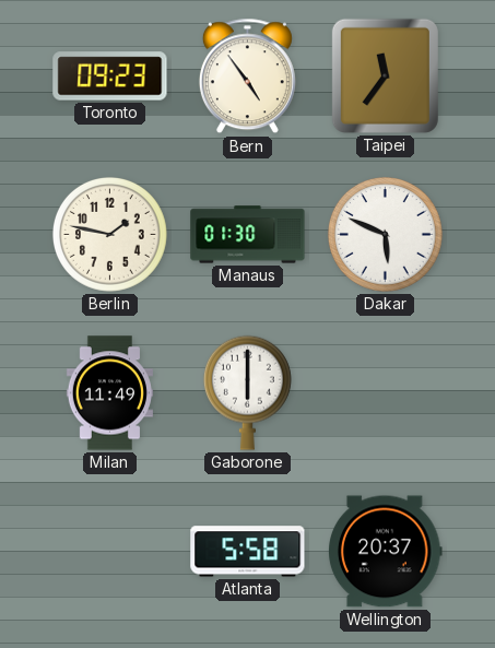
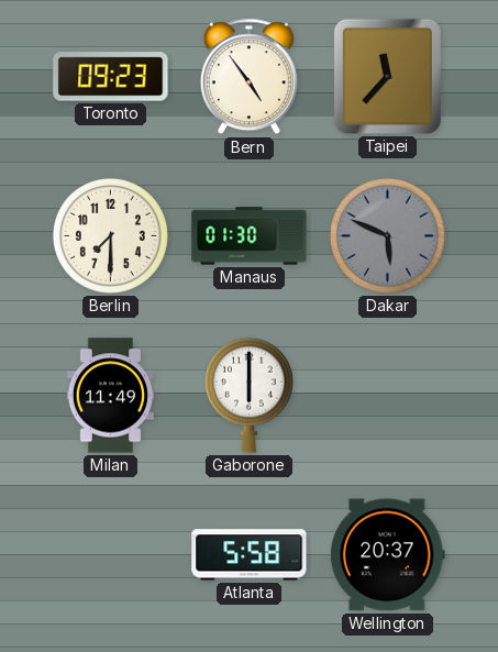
Taipei: 11:36 -> 11:37 (387, 76)
Berlin: 1:47 -> 7:30 (110, 235)
Dakar dial: white -> grey (387, 235)
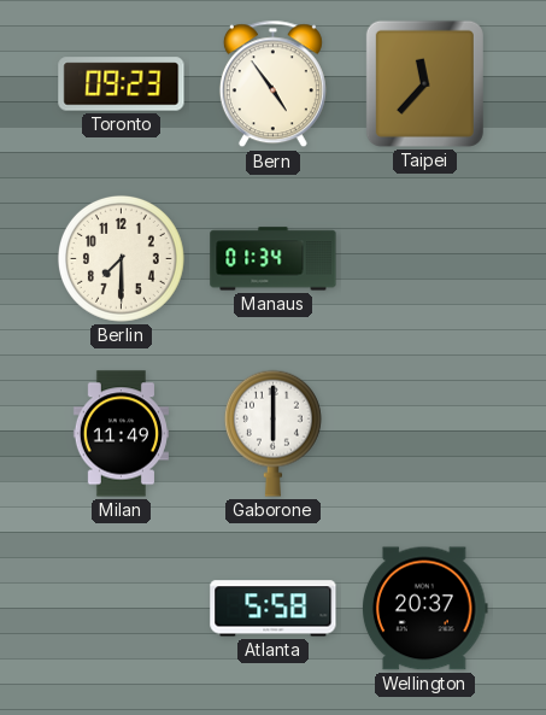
Manaus: 01:30 -> 01:34 (274, 259)
Dakar: 5:49 -> none (387, 235)
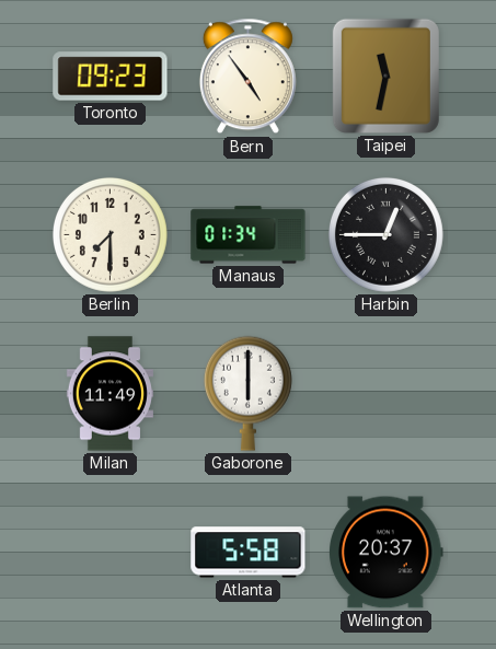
Taipei: 11:37 -> 11:32 (385, 76)
Harbin: none -> 12:45 (385, 234)
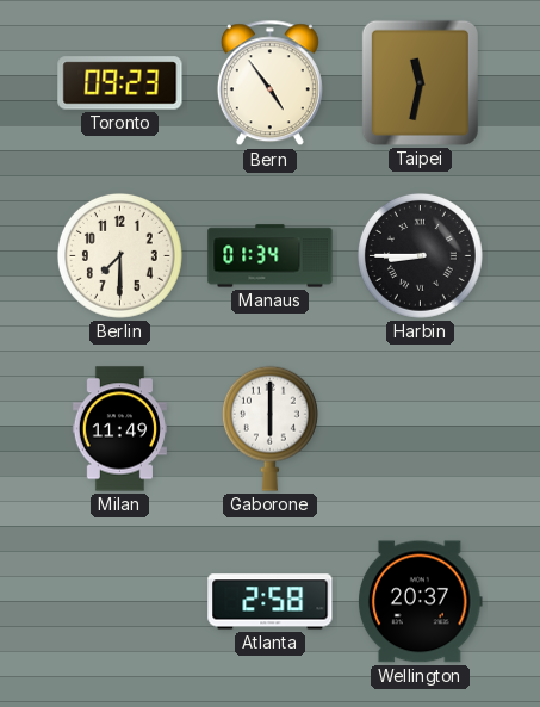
Harbin: 12:45 -> 8:45 (420, 255)
Atlanta: 5:58 -> 2:58 (271, 602)
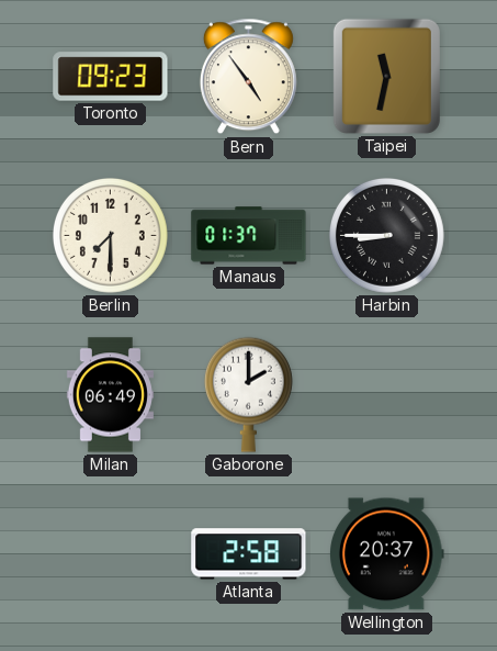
Manaus: 01:34 -> 01:37 (249, 236)
Milan: 11:49 -> 06:49 (110, 395)
Gaborone: 6:00 -> 2:00 (248, 394)
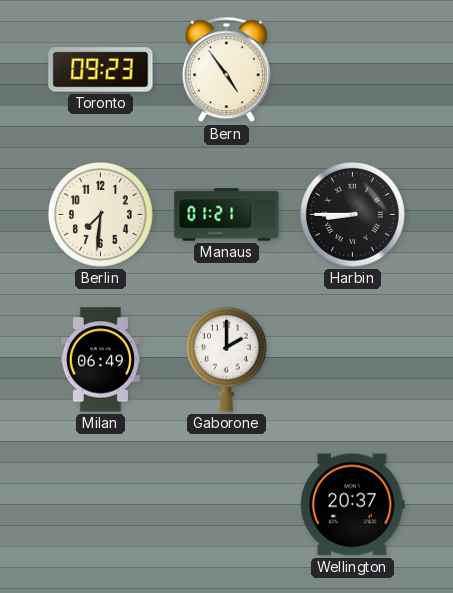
Taipei: 11:32 -> none (386, 76)
Berlin: 7:30 -> 7:31 (100, 214)
Manaus: 01:37 -> 01:21 (227, 215)
Atlanta: 2:58 -> none (249, 554)
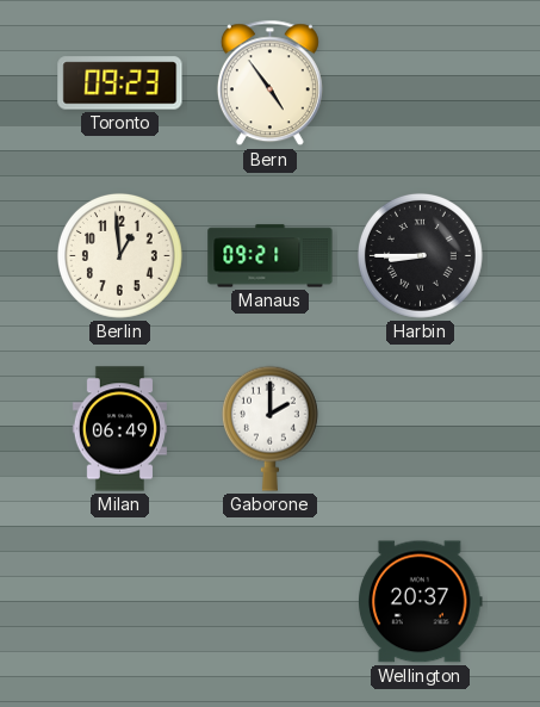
Berlin: 7:31 -> 12:59 (119, 255)
Manaus: 01:21 -> 09:21 (271, 256)
